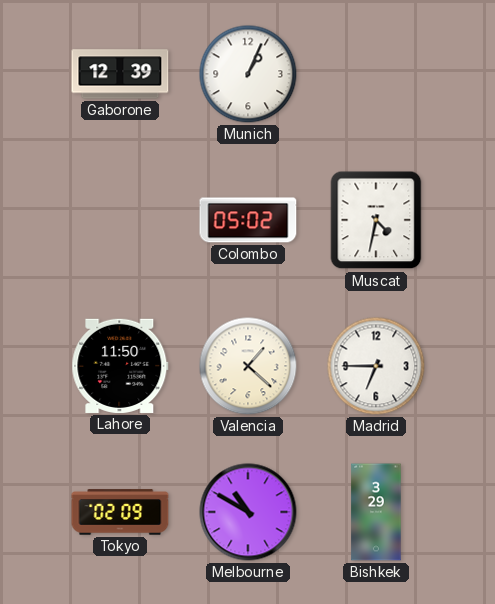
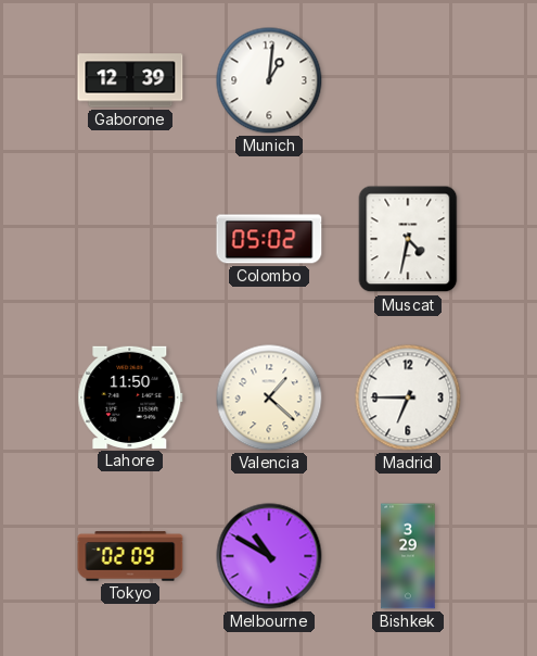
Munich: 1:04 -> 1:01 (269, 80)
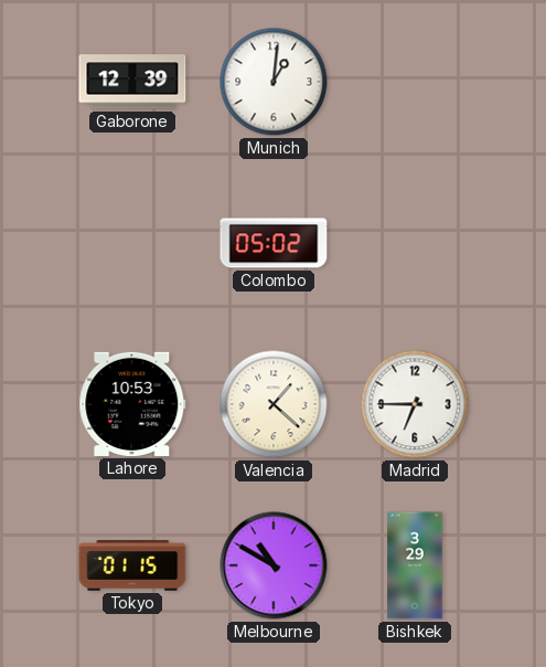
Muscat: 4:32 -> none (408, 239)
Lahore: 11:50 -> 10:53 (132, 404)
Tokyo: 02:09 -> 01:15 (132, 565)
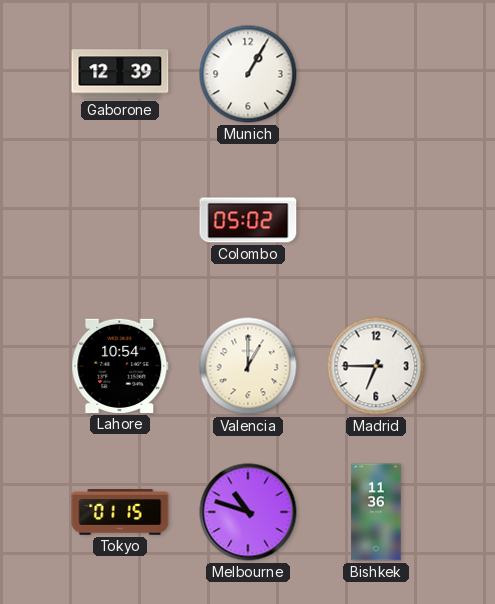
Munich: 1:01 -> 1:05 (248, 74)
Lahore: 10:53 -> 10:54 (120, 366)
Valencia: 1:22 -> 1:00 (248, 366)
Melbourne: 10:50 -> 10:48 (248, 512)
Bishkek: 3:29 -> 11:36 (376, 512)
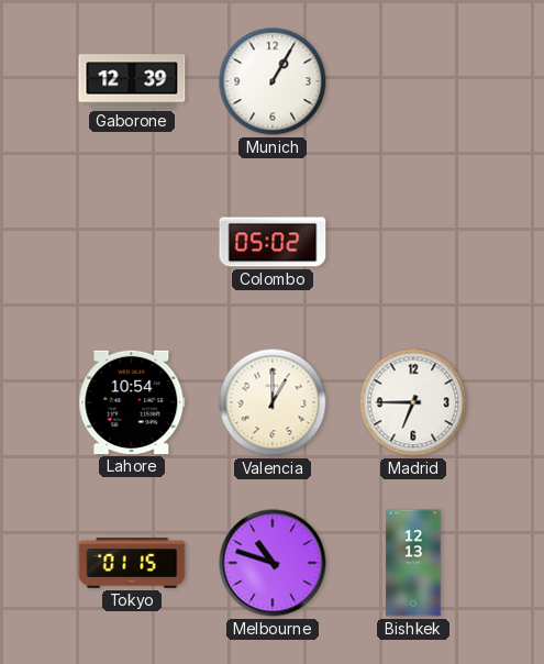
Bishkek: 11:36 -> 12:13 (413, 563)
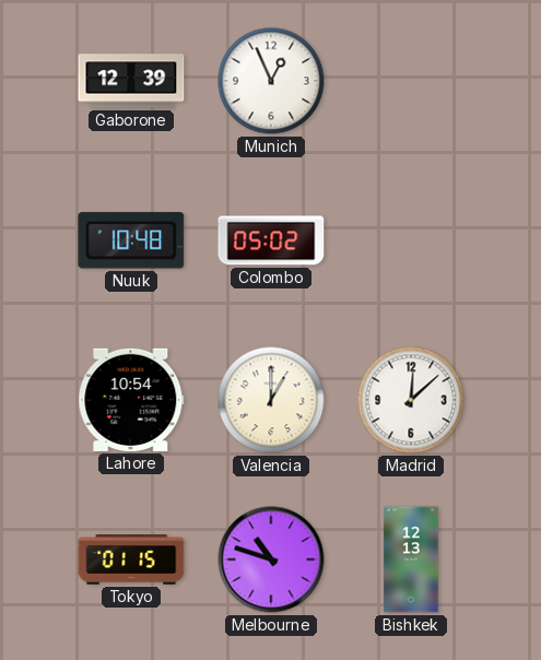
Munich: 1:05 -> 12:56 (271, 81)
Nuuk: none -> 10:48 (131, 240)
Madrid: 6:45 -> 12:08 (411, 400)
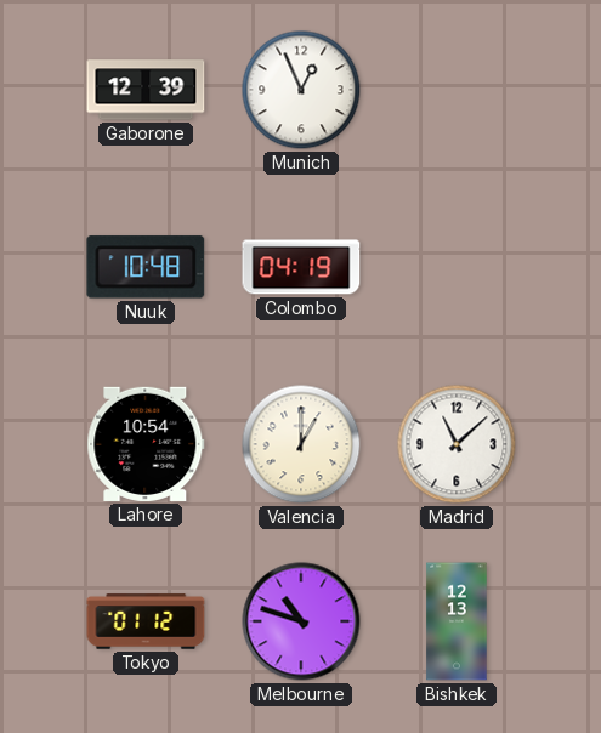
Colombo: 05:02 -> 04:19 (301, 267)
Madrid: 12:08 -> 11:08 (457, 444)
Tokyo: 01:15 -> 01:12 (146, 621)
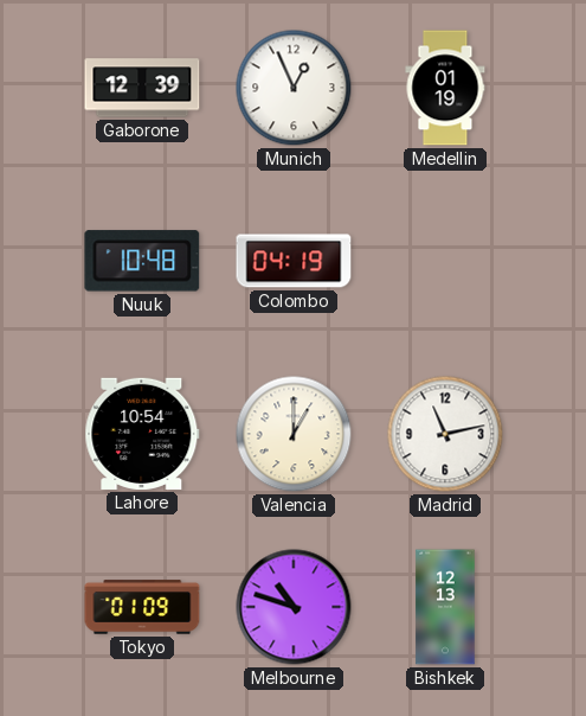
Medellin: none -> 01:19 (445, 88)
Madrid: 11:08 -> 11:13 (445, 434)
Tokyo: 01:12 -> 01:09 (142, 607)
